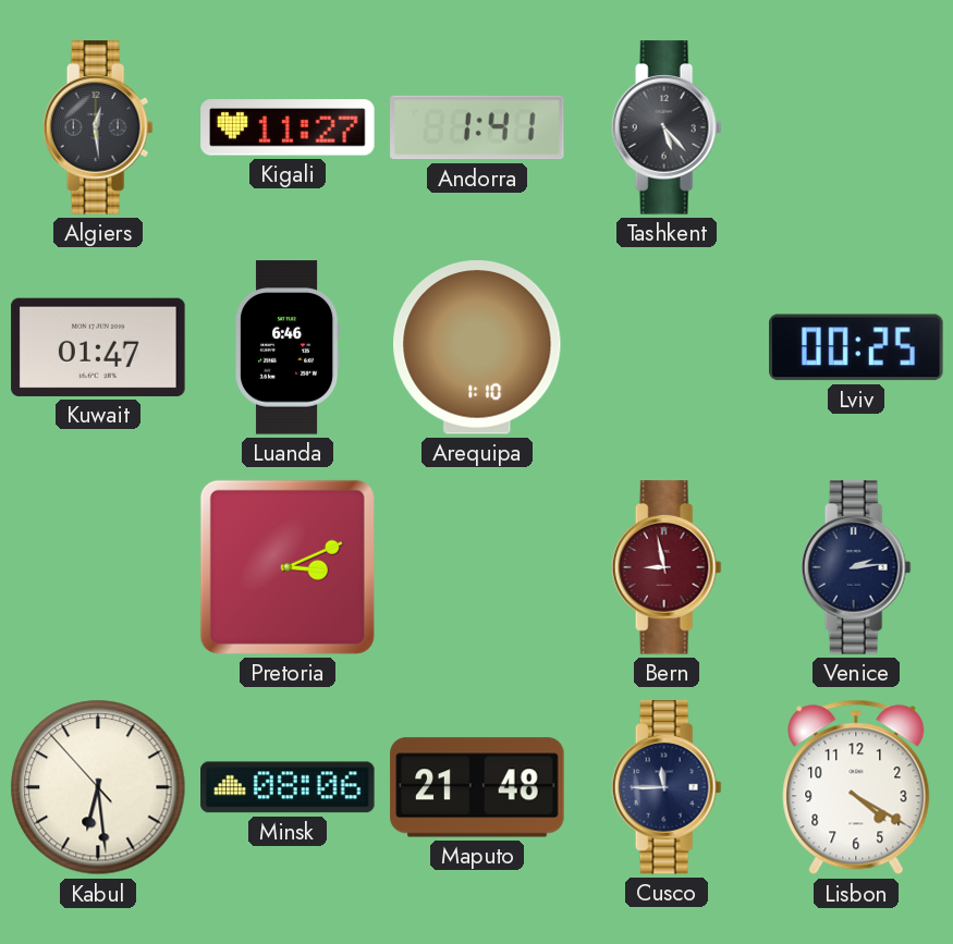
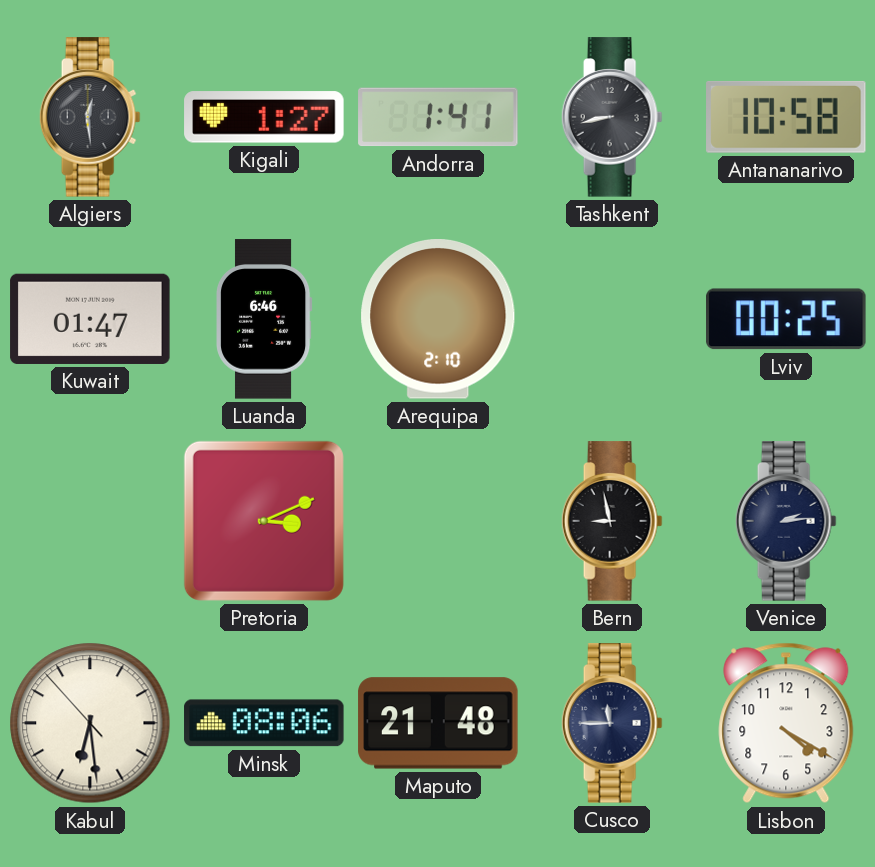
Kigali: 11:27 -> 1:27 (264, 117)
Tashkent: 5:23 -> 8:43 (612, 117)
Antananarivo: none -> 10:58 (786, 117)
Arequipa: 1:10 -> 2:10 (438, 319)
Bern dial: burgundy -> black (612, 521)
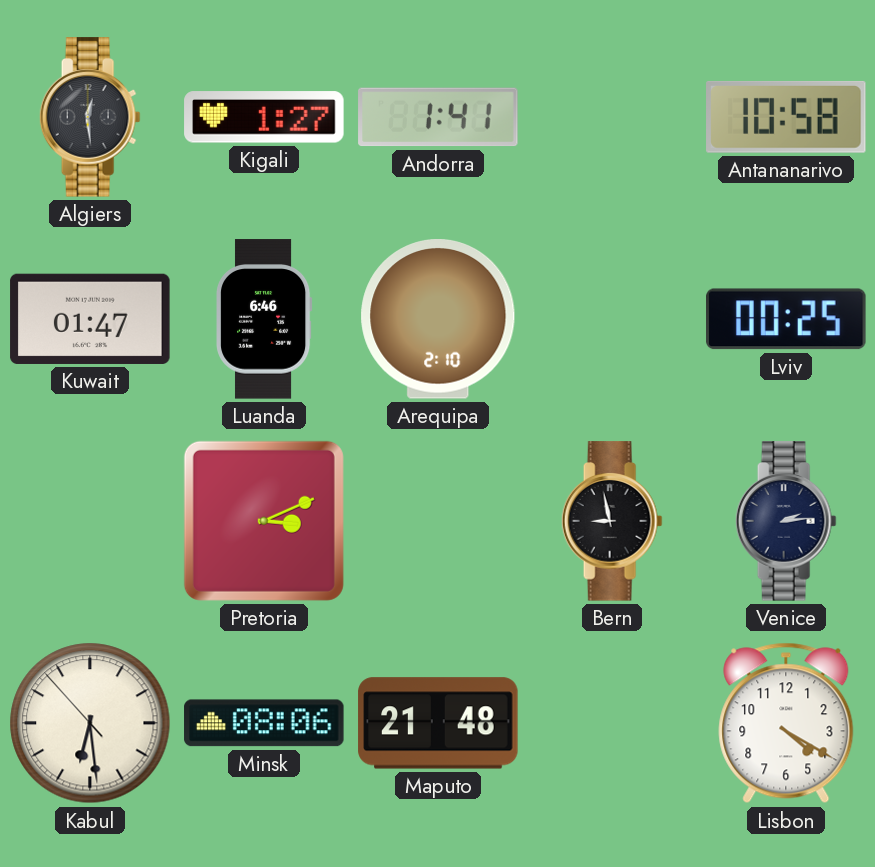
Tashkent: 8:43 -> none (612, 117)
Cusco: 11:45 -> none (612, 723)
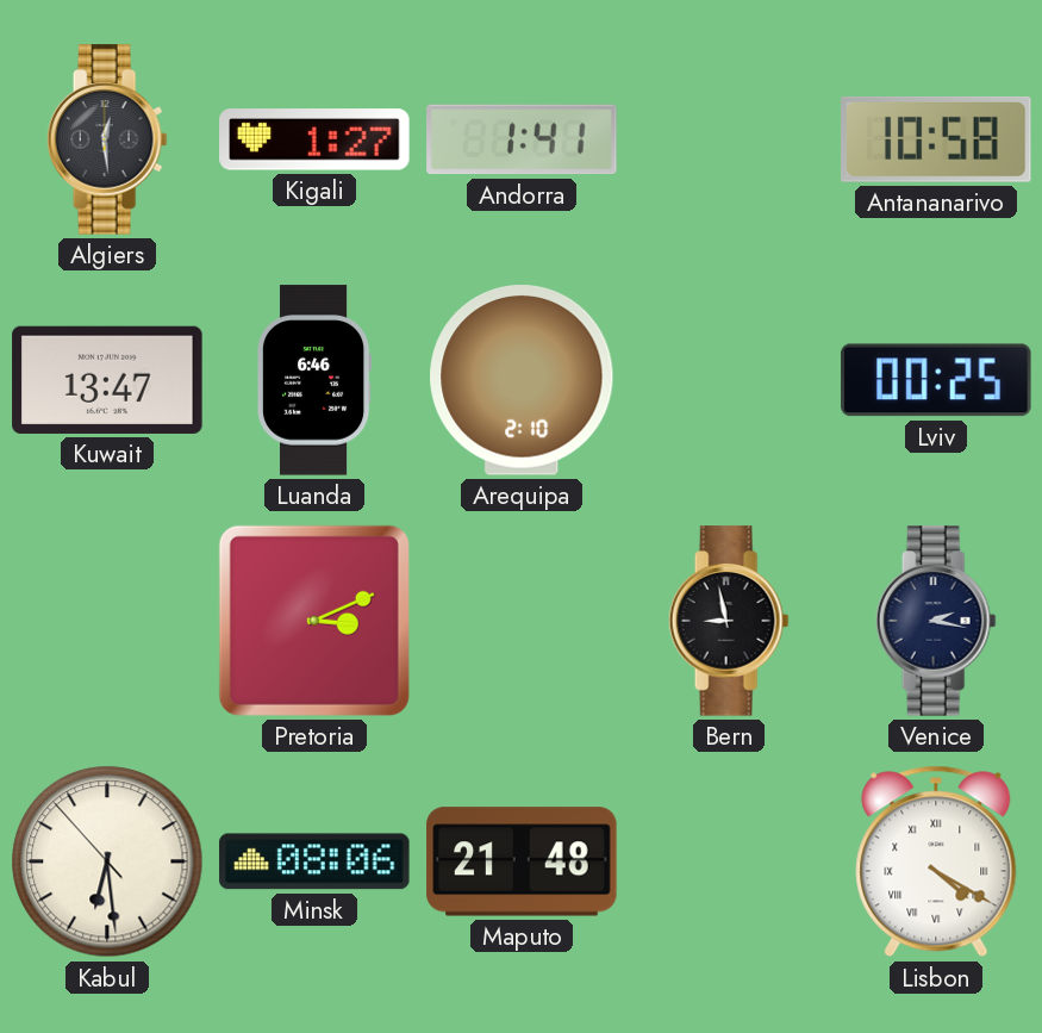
Kuwait: 01:47 -> 13:47 (107, 380)
Venice: 2:14 -> 2:17 (936, 621)
Lisbon numerals: Arabic -> Roman (936, 861)
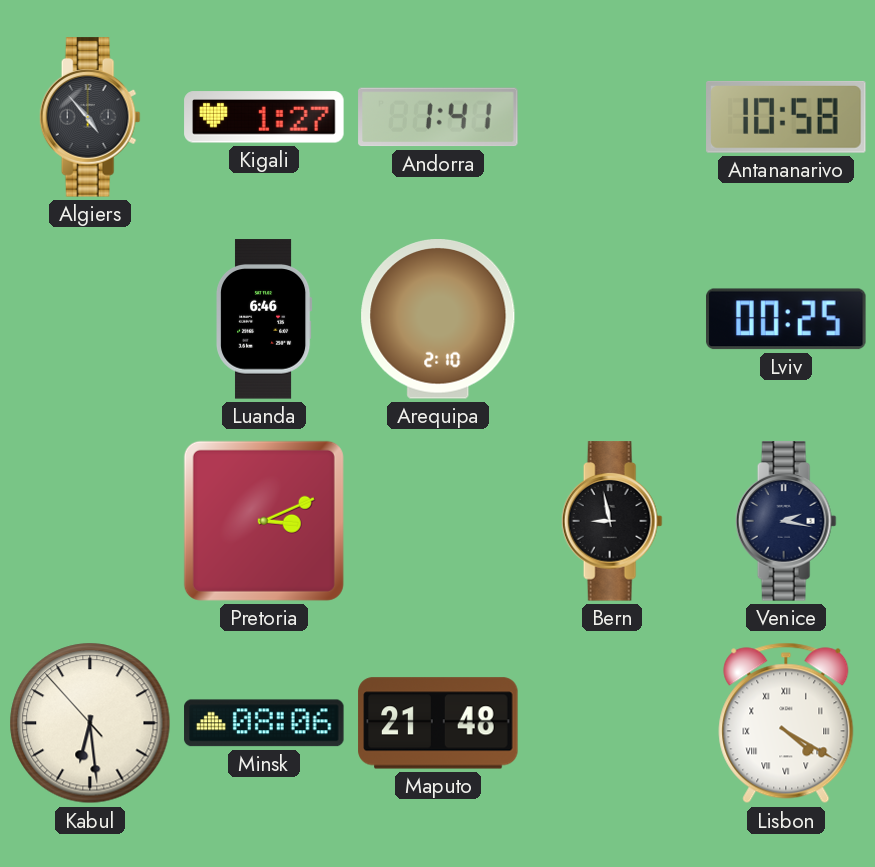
Algiers: 12:29 -> 4:53 (90, 117)
Kuwait: 13:47 -> none (107, 380)
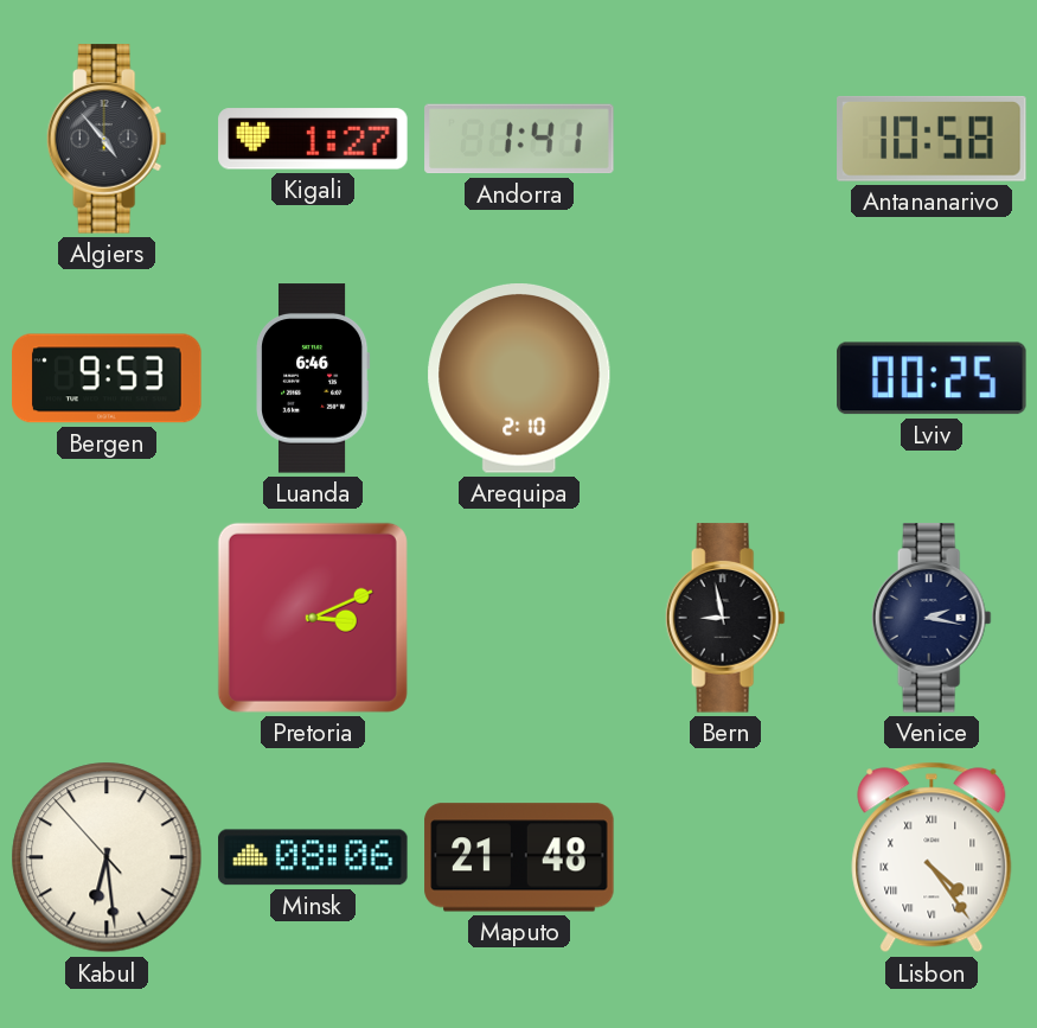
Bergen: none -> 9:53 (107, 378)
Lisbon: 4:20 -> 4:24 (932, 857)
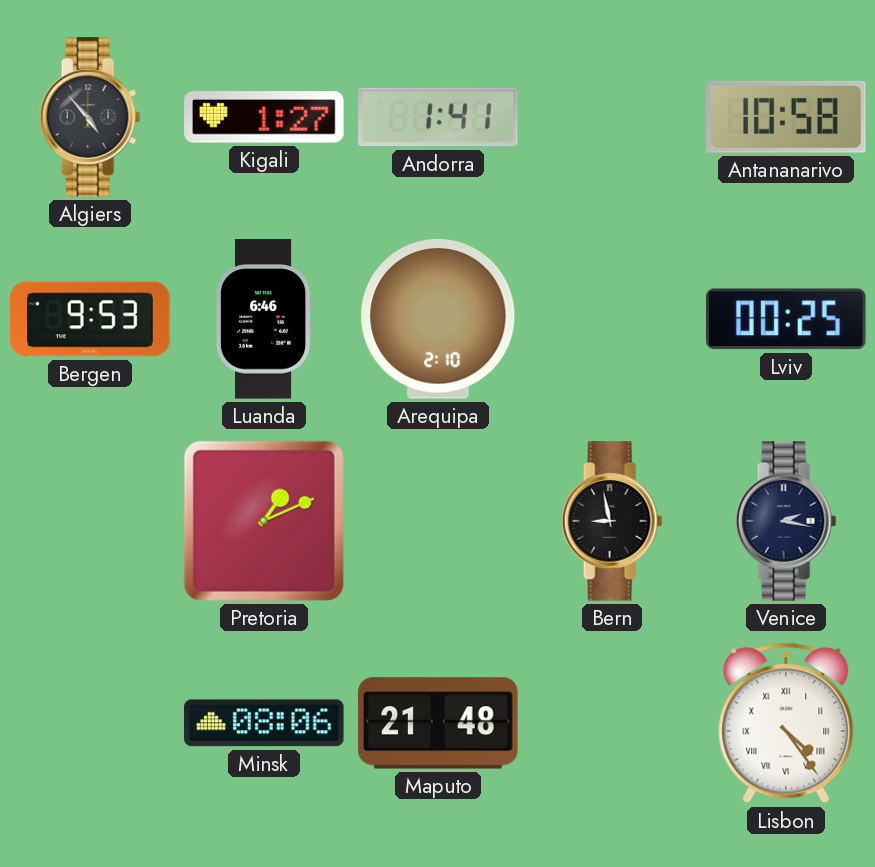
Pretoria: 3:11 -> 1:11 (264, 521)
Kabul: 6:28 -> none (107, 857)
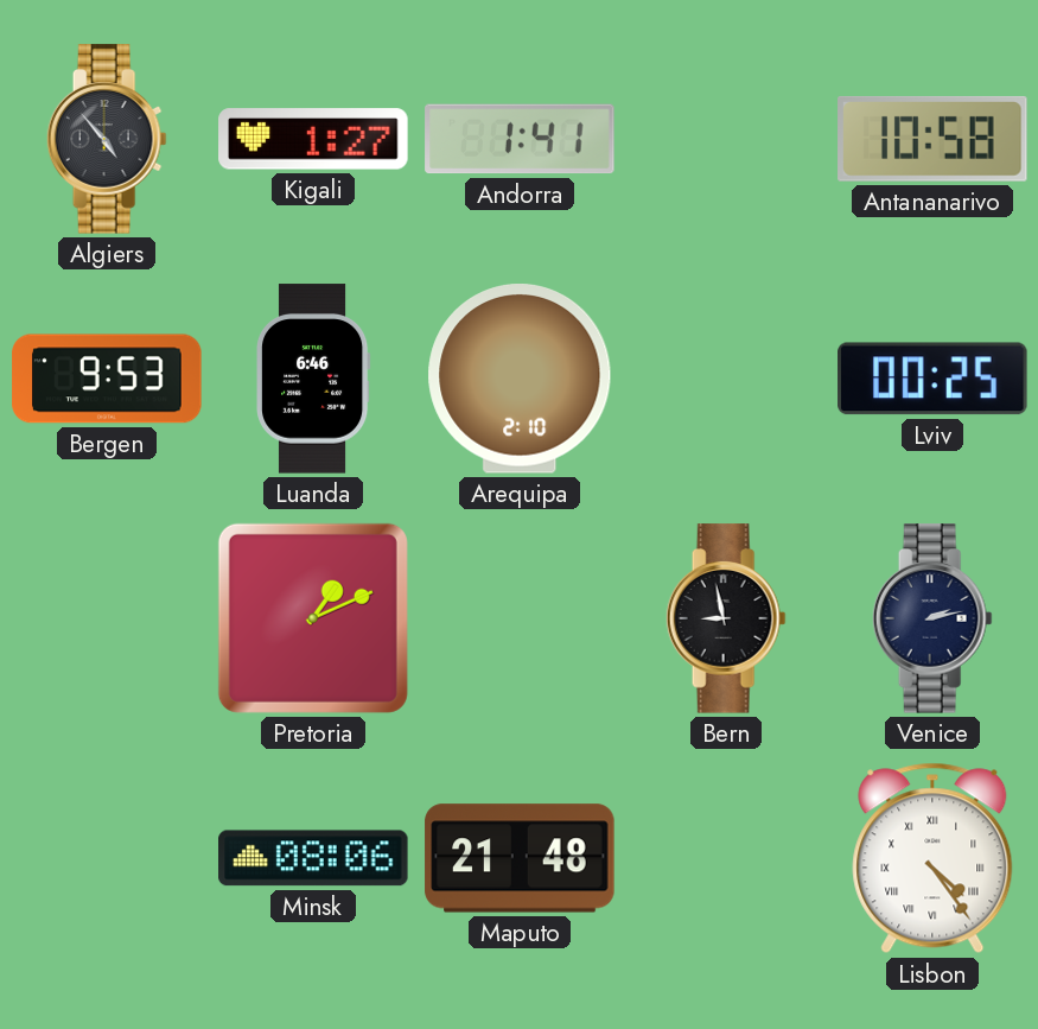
Venice: 2:17 -> 2:13 (932, 618)
